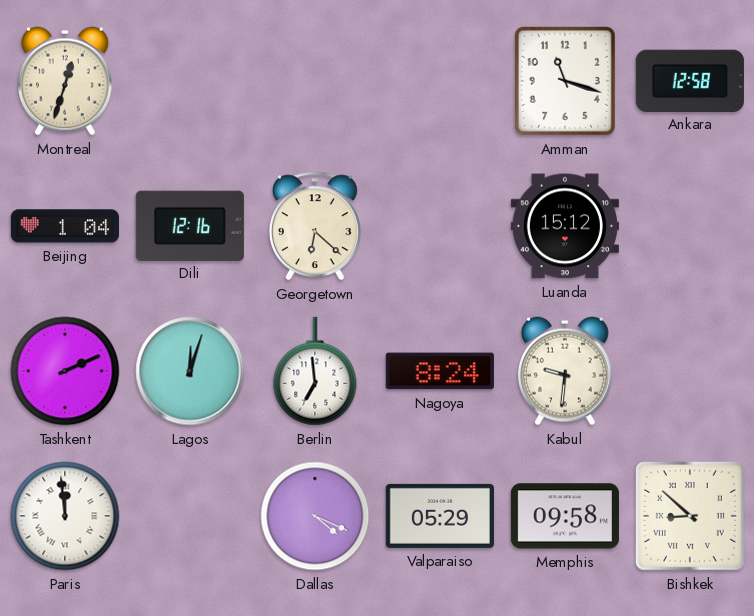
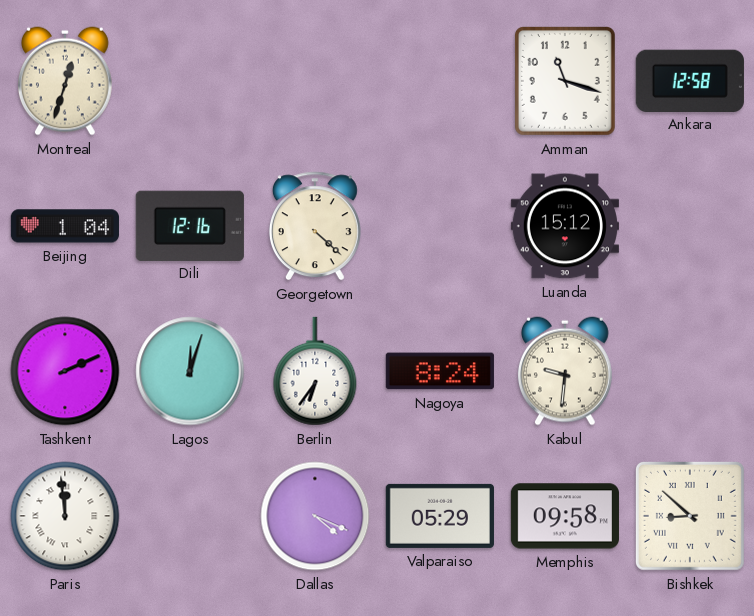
Georgetown: 6:22 -> 4:22 (315, 226)
Berlin: 6:59 -> 6:36 (315, 371)
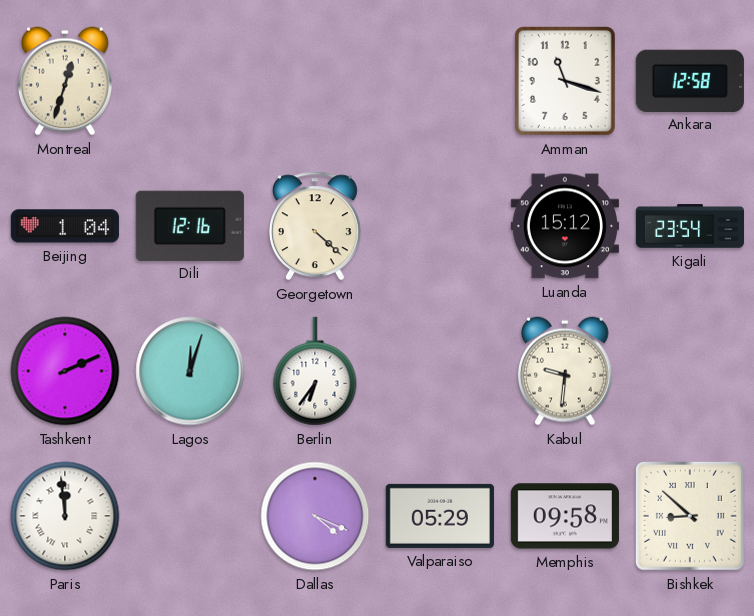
Kigali: none -> 23:54 (689, 226)
Nagoya: 8:24 -> none (440, 371)
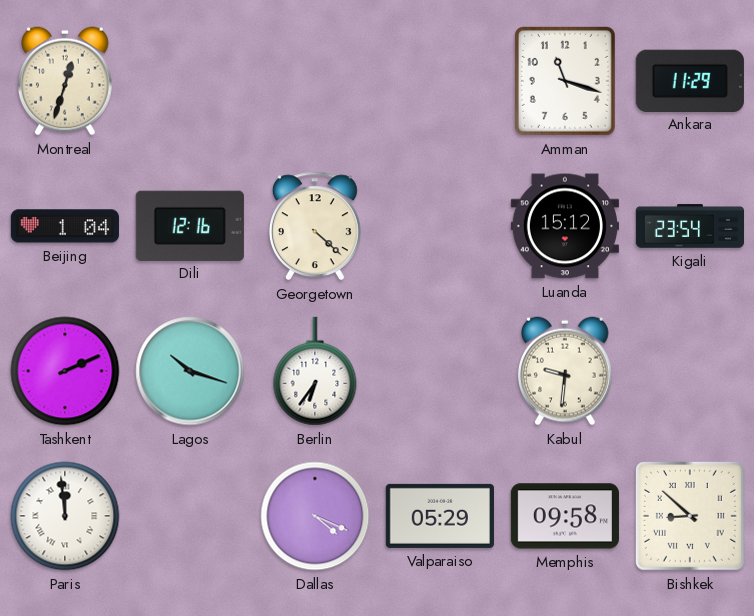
Ankara: 12:58 -> 11:29 (690, 80)
Lagos: 12:03 -> 10:18 (190, 371)
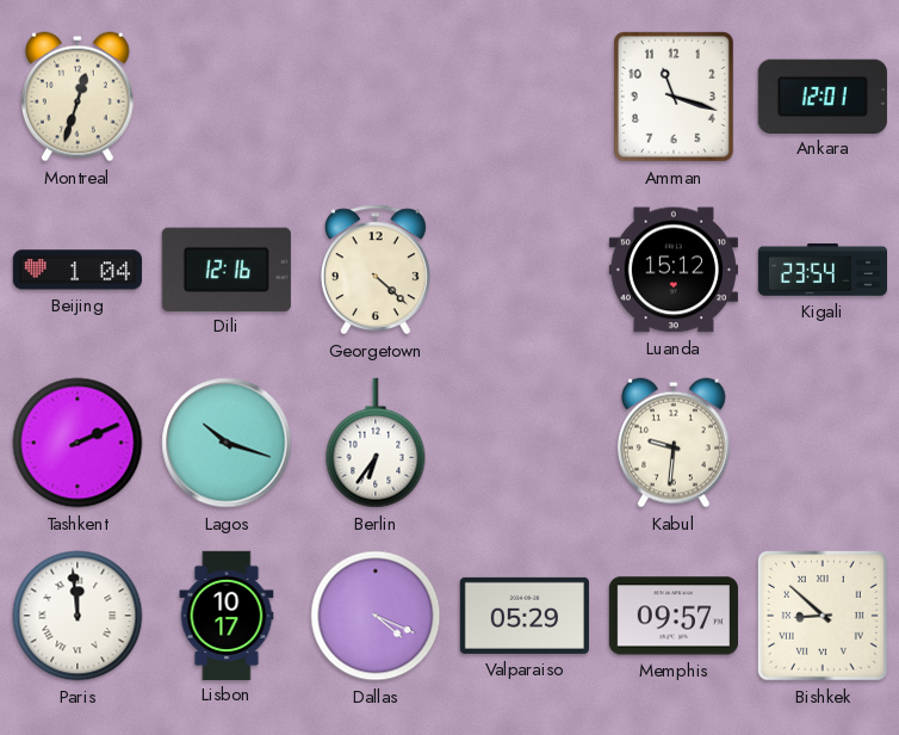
Ankara: 11:29 -> 12:01 (823, 95)
Lisbon: none -> 10:17 (227, 614)
Memphis: 09:58 -> 09:57 (674, 616)
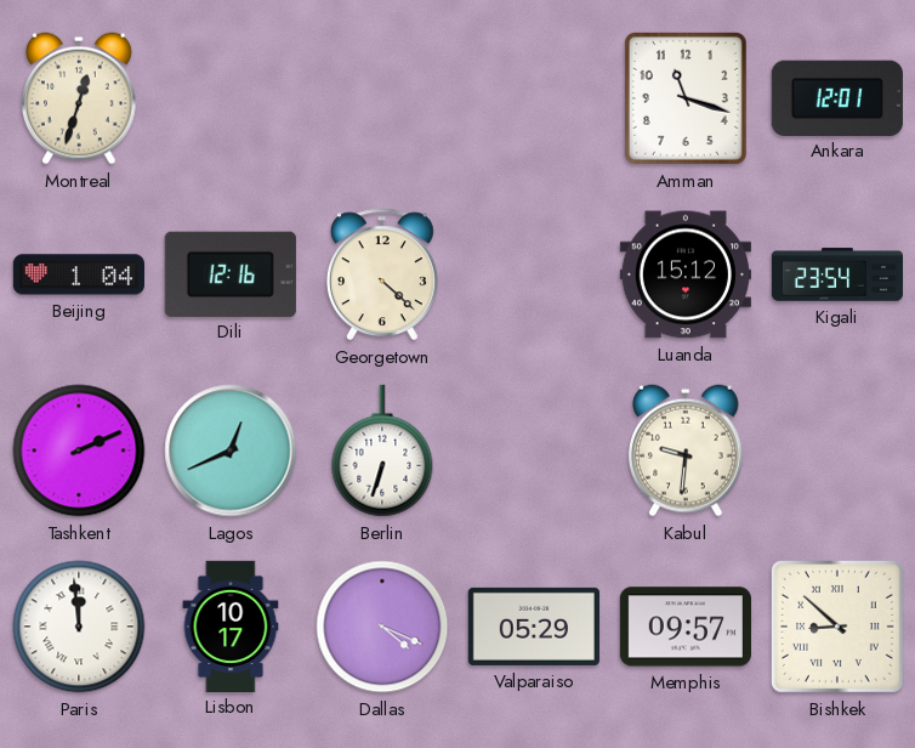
Lagos: 10:18 -> 12:41 (231, 450)
Berlin: 6:36 -> 6:33 (382, 450)
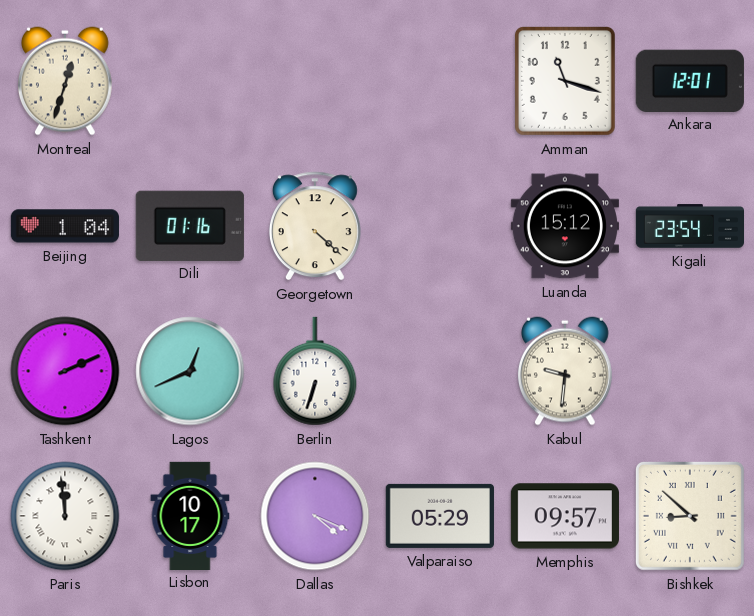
Dili: 12:16 -> 01:16 (190, 225)
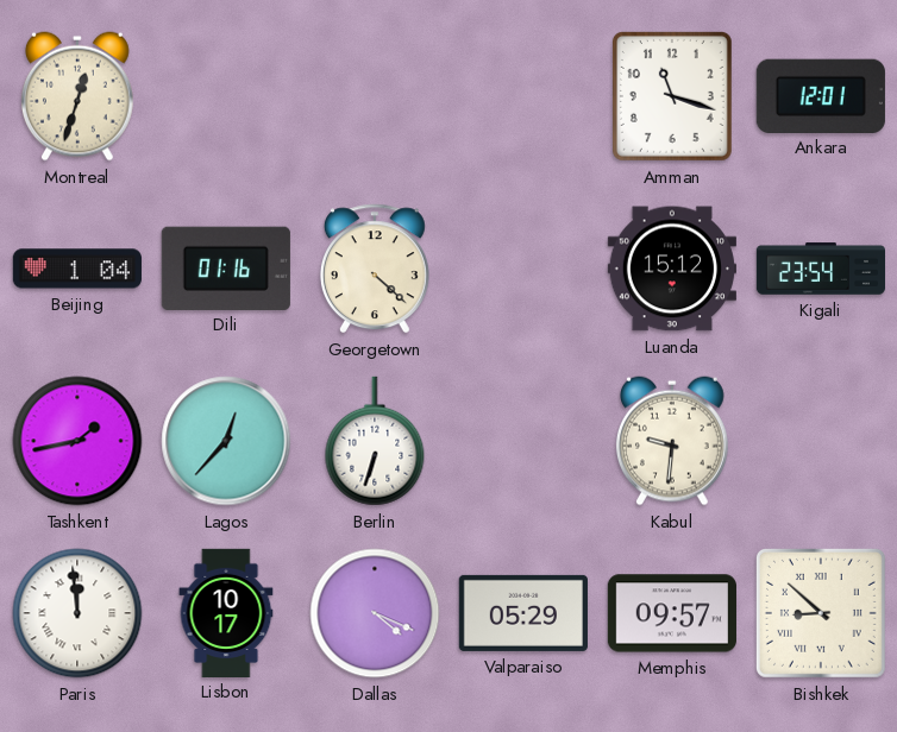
Tashkent: 2:11 -> 1:43 (77, 441)
Lagos: 12:41 -> 12:37 (226, 441)
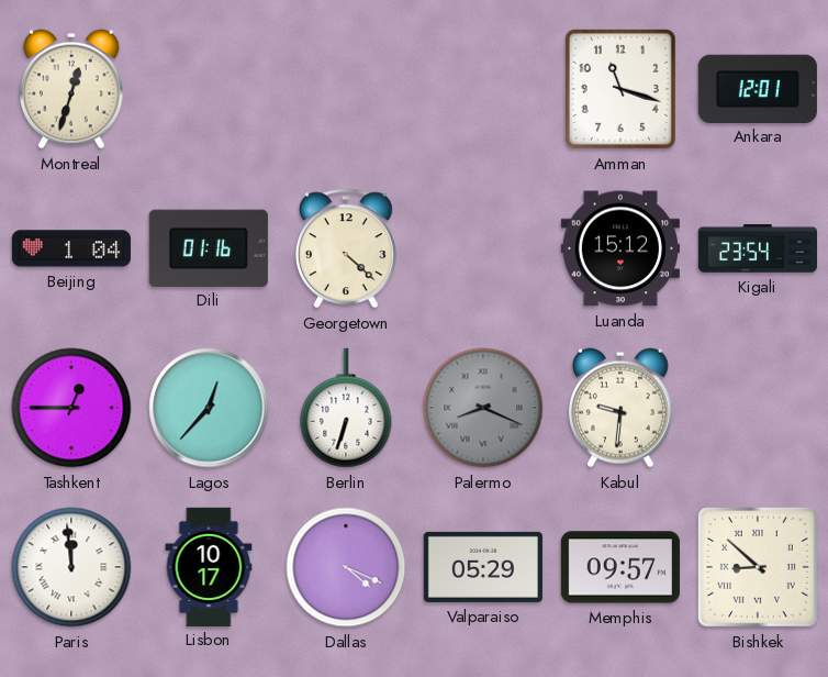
Tashkent: 1:43 -> 12:45 (71, 408)
Palermo: none -> 8:19 (483, 408)
